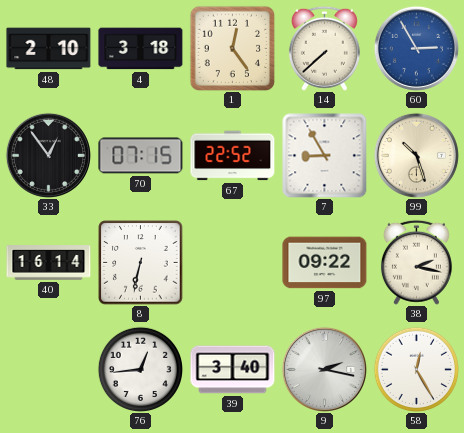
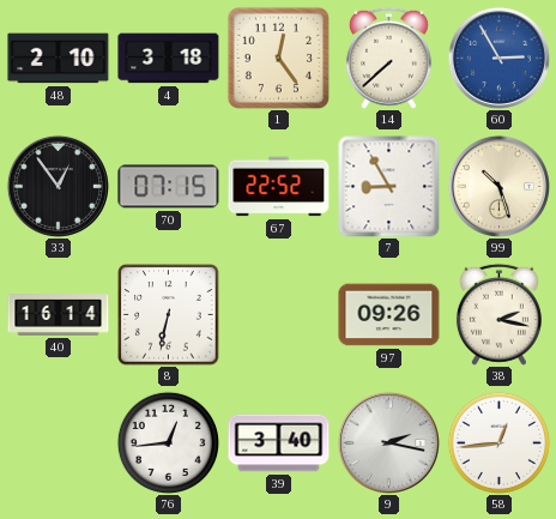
97: 09:22 -> 09:26 (389, 315)
58: 12:25 -> 12:44 (498, 442)
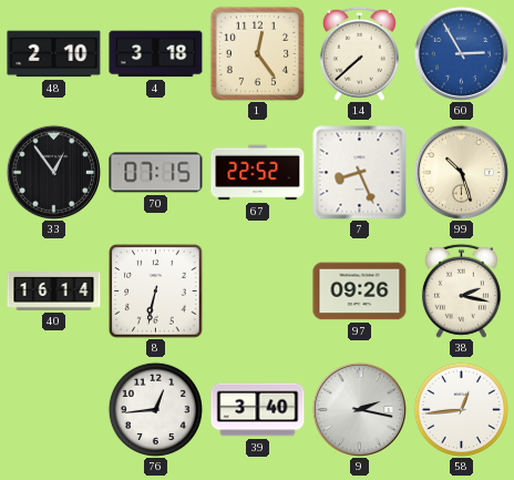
7: 8:55 -> 8:26 (360, 173)
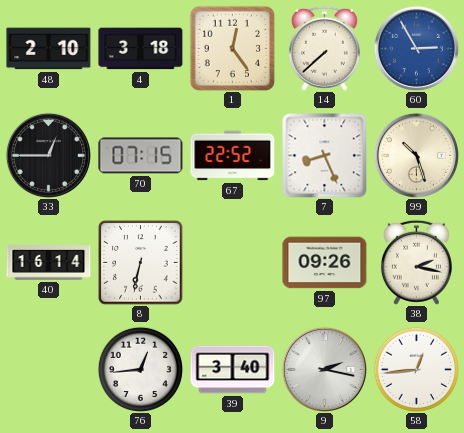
33: 12:54 -> 12:45 (48, 155)
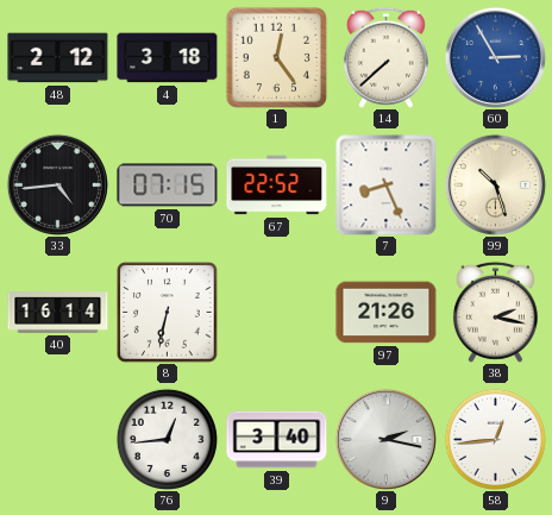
48: 2:10 -> 2:12 (58, 58)
33: 12:45 -> 4:44 (57, 184)
97: 09:26 -> 21:26 (387, 313)
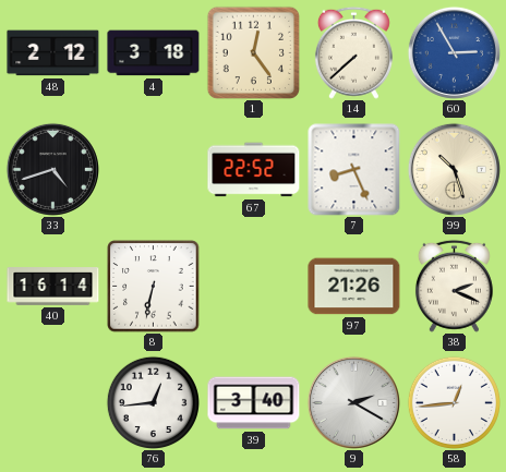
33: 4:44 -> 4:42 (52, 169)
70: 07:15 -> none (168, 186)
38: 2:17 -> 2:19 (454, 286)
9: 2:17 -> 2:20 (353, 402)
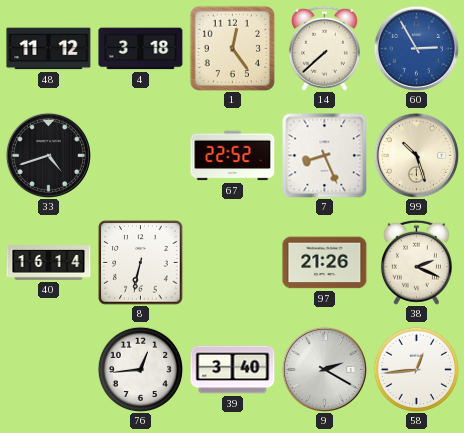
48: 2:12 -> 11:12 (49, 49)
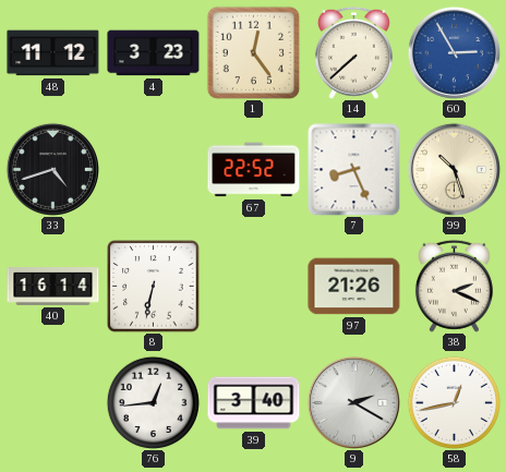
4: 3:18 -> 3:23 (154, 53)
58: 12:44 -> 12:43 (454, 402)
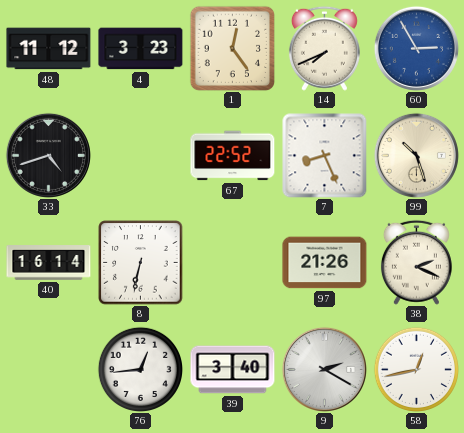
14: 7:38 -> 7:41 (324, 48)
